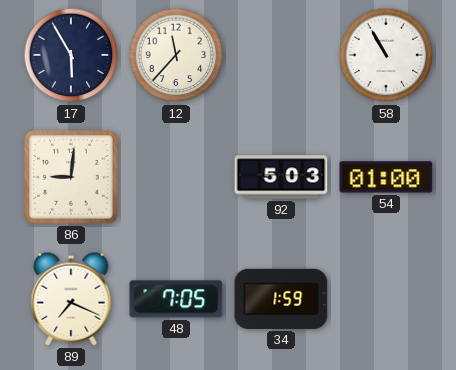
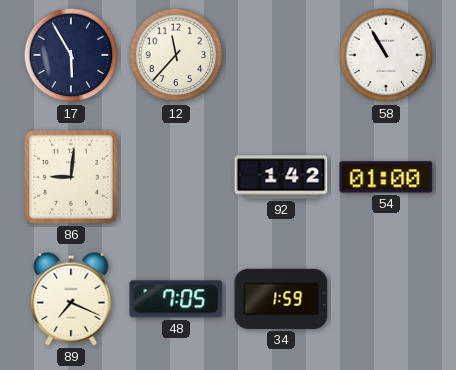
92: 5:03 -> 1:42 (281, 177)
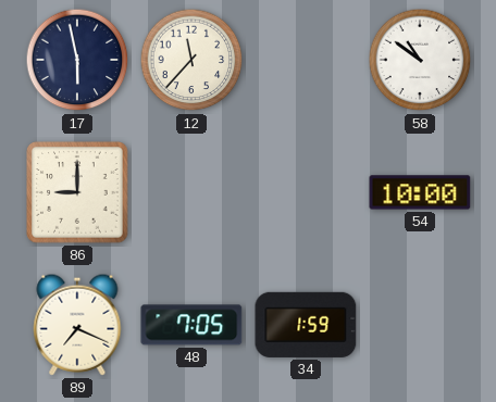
17: 5:55 -> 5:58 (77, 60)
58: 10:55 -> 10:51 (420, 60)
86: 9:01 -> 9:00 (77, 192)
92: 1:42 -> none (281, 177)
54: 01:00 -> 10:00 (420, 192)
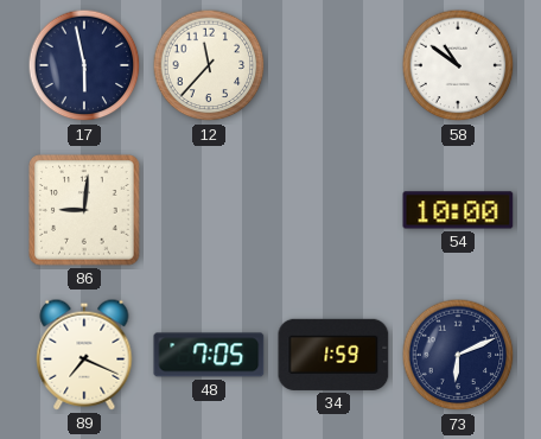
86: 9:00 -> 9:01 (84, 210)
73: none -> 6:11 (458, 355)
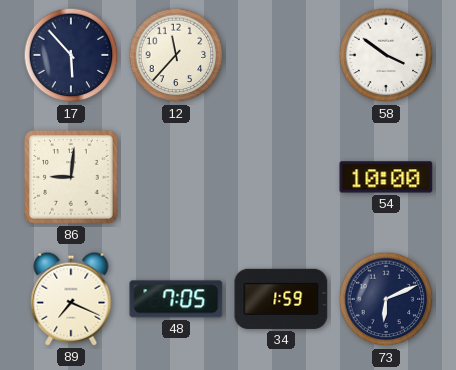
17: 5:58 -> 5:53 (71, 55)
58: 10:51 -> 3:51 (386, 55)
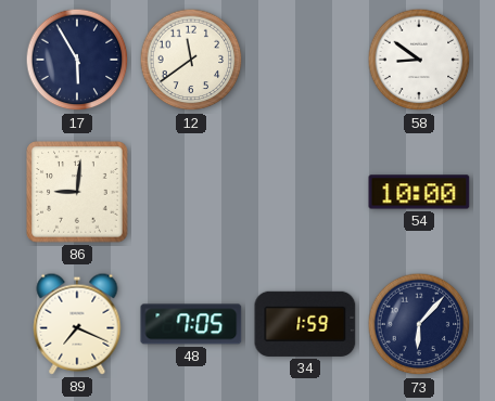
17: 5:53 -> 5:55 (77, 60)
12: 11:37 -> 11:39 (191, 60)
58: 3:51 -> 8:51 (419, 60)
73: 6:11 -> 6:07 (419, 324)
